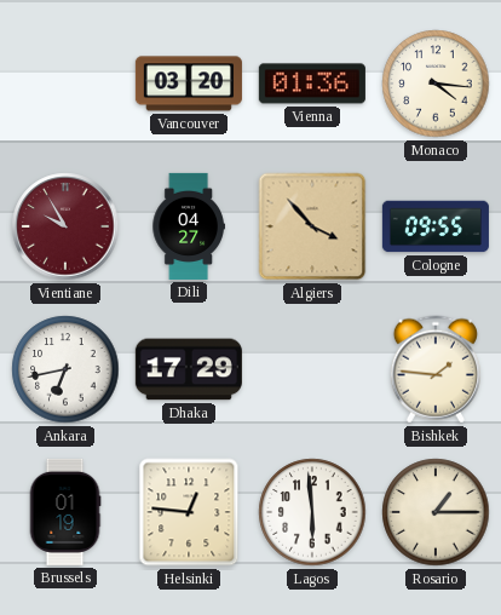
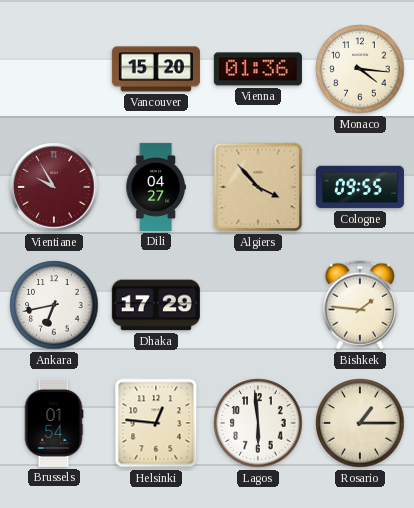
Vancouver: 03:20 -> 15:20 (156, 69)
Brussels: 01:19 -> 01:54 (54, 423)
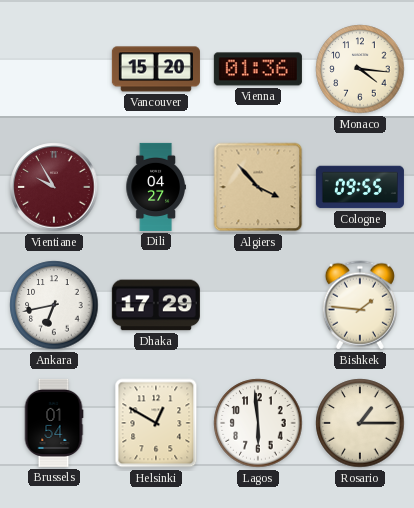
Helsinki: 12:46 -> 12:50 (156, 423)
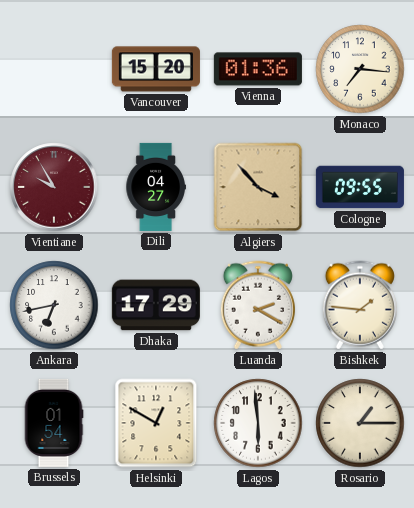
Monaco: 4:16 -> 7:16 (360, 69)
Luanda: none -> 2:20 (258, 305)
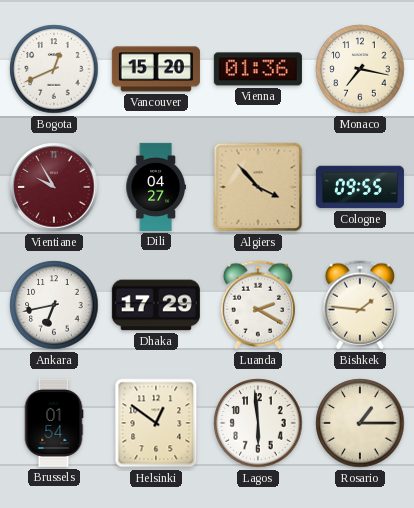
Bogota: none -> 12:41 (54, 69)
Monaco: 7:16 -> 7:17 (360, 69)
Helsinki: 12:50 -> 12:51 (156, 423)
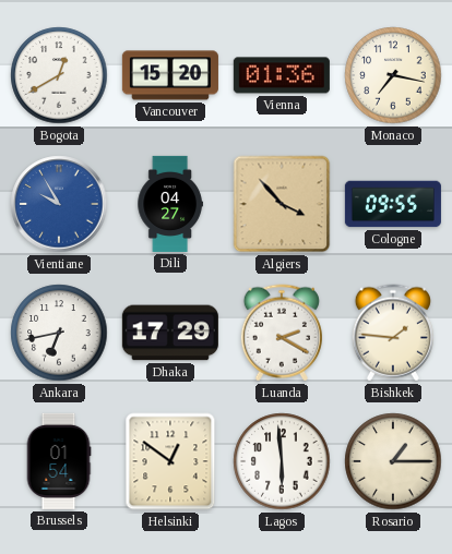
Bogota: 12:41 -> 12:40 (59, 75)
Vientiane dial: burgundy -> blue (59, 204)
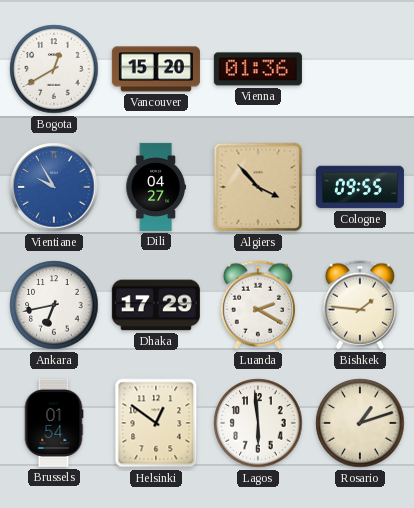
Monaco: 7:17 -> none (393, 75)
Rosario: 1:15 -> 1:12 (360, 423)
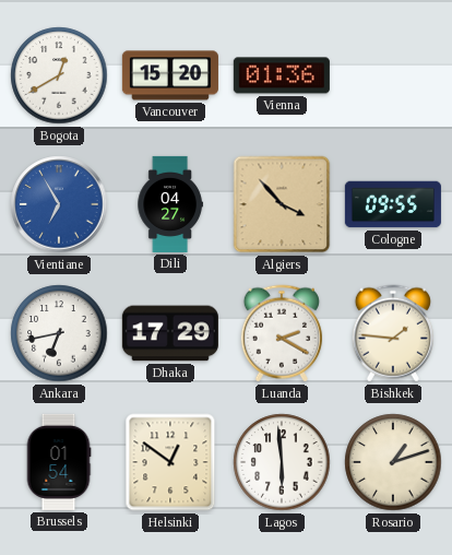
Vientiane: 9:55 -> 6:55 (59, 204)
